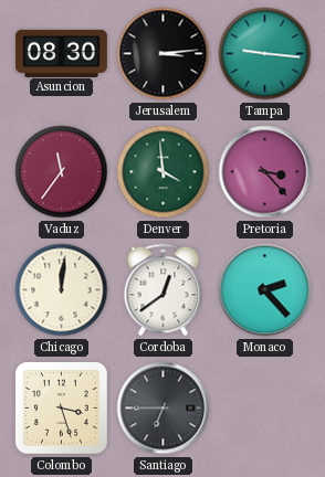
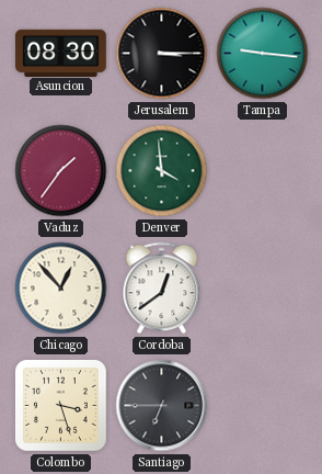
Jerusalem: 3:14 -> 3:15 (162, 54)
Vaduz: 11:36 -> 1:36 (61, 171)
Pretoria: 3:23 -> none (265, 172)
Chicago: 12:01 -> 12:53 (61, 289)
Monaco: 2:23 -> none (265, 290)
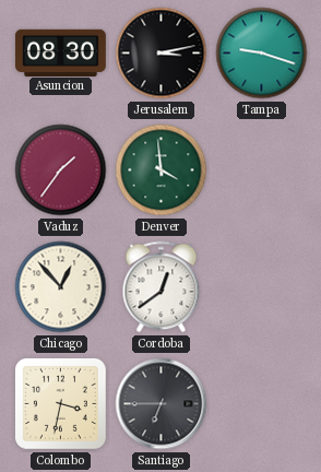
Jerusalem: 3:15 -> 3:13 (162, 54)
Tampa: 9:16 -> 9:18 (262, 54)
Colombo: 3:27 -> 3:32 (60, 403)
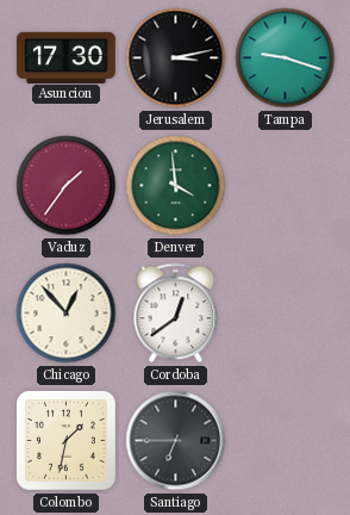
Asuncion: 08:30 -> 17:30 (65, 57)
Colombo: 3:32 -> 1:32 (65, 440)
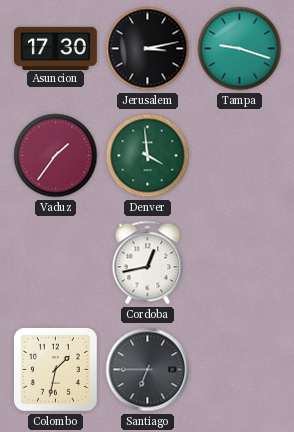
Chicago: 12:53 -> none (67, 314)
Cordoba: 12:39 -> 12:43 (148, 263)
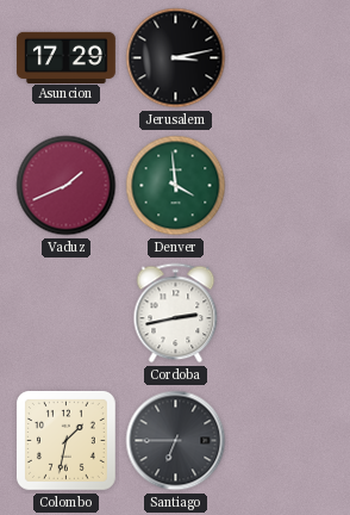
Asuncion: 17:30 -> 17:29 (65, 57)
Tampa: 9:18 -> none (240, 49)
Vaduz: 1:36 -> 1:41 (67, 186)
Cordoba: 12:43 -> 2:43 (176, 314)
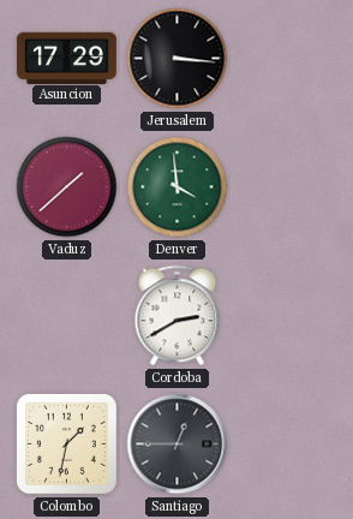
Jerusalem: 3:13 -> 3:16 (178, 59)
Vaduz: 1:41 -> 1:38 (67, 187)
Cordoba: 2:43 -> 2:40 (178, 316)
Santiago: 6:45 -> 12:45 (178, 445)
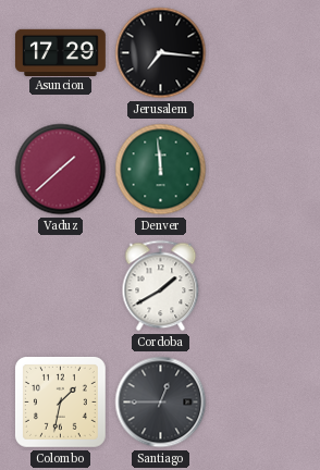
Jerusalem: 3:16 -> 7:16 (161, 53)
Denver: 3:59 -> 11:59 (161, 170)
Cordoba: 2:40 -> 1:40 (161, 286)
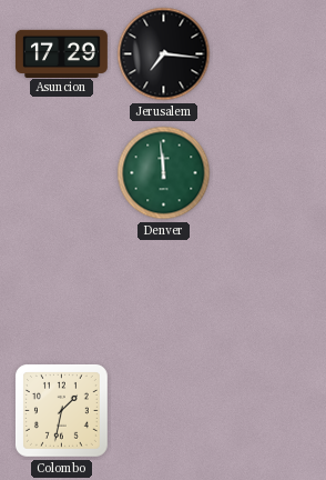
Vaduz: 1:38 -> none (61, 170)
Cordoba: 1:40 -> none (161, 286)
Santiago: 12:45 -> none (161, 403)
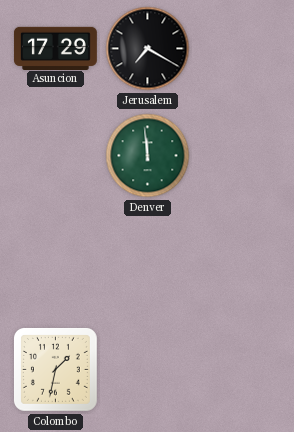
Jerusalem: 7:16 -> 7:20 (148, 49)
